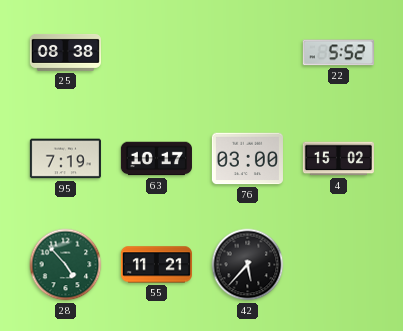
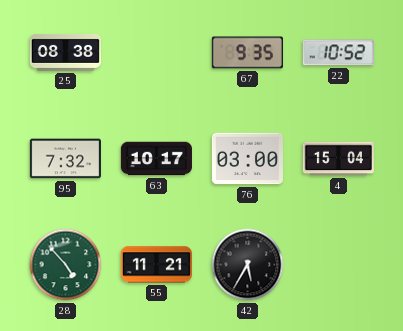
67: none -> 9:35 (247, 53)
22: 5:52 -> 10:52 (338, 53)
95: 7:19 -> 7:32 (65, 159)
4: 15:02 -> 15:04 (338, 159)
42: 5:37 -> 5:35 (248, 265)
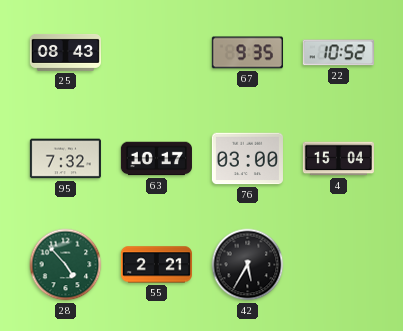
25: 08:38 -> 08:43 (65, 52)
55: 11:21 -> 2:21 (156, 265)
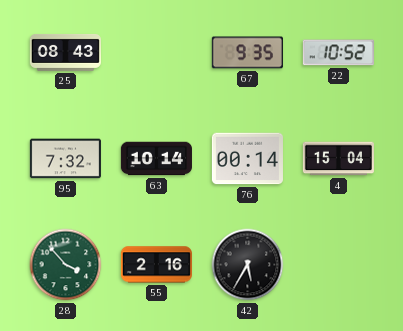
63: 10:17 -> 10:14 (156, 159)
76: 03:00 -> 00:14 (247, 159)
28: 4:53 -> 3:53 (66, 265)
55: 2:21 -> 2:16 (156, 265)
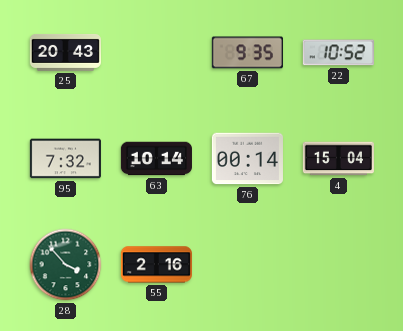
25: 08:43 -> 20:43 (65, 52)
42: 5:35 -> none (248, 265)
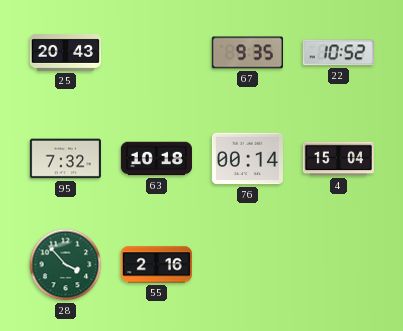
63: 10:14 -> 10:18 (156, 159)
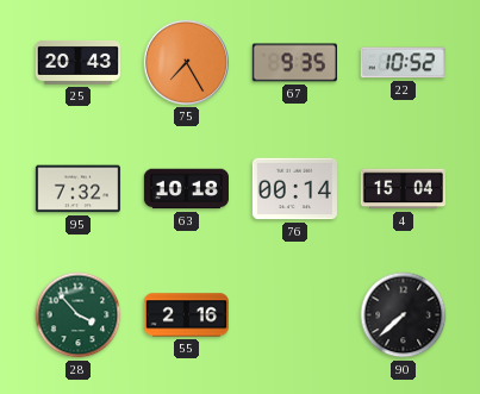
75: none -> 7:25 (186, 62)
90: none -> 7:38 (404, 315)
